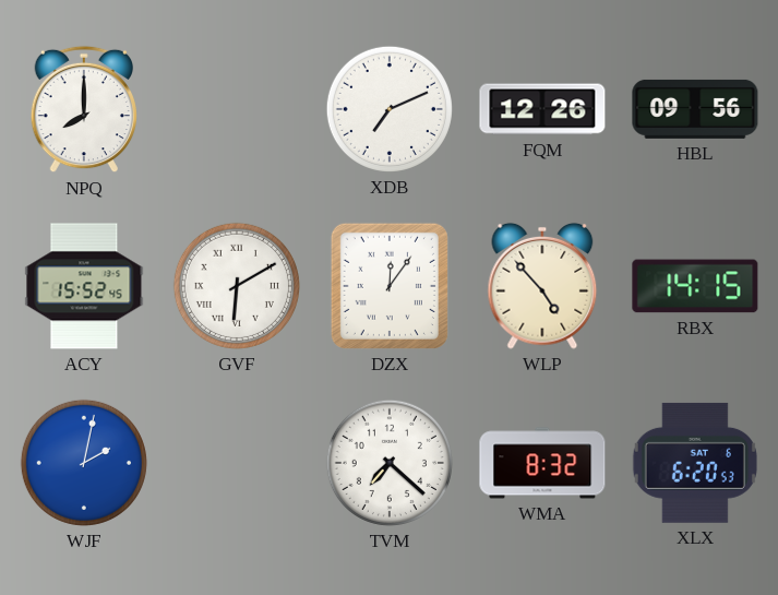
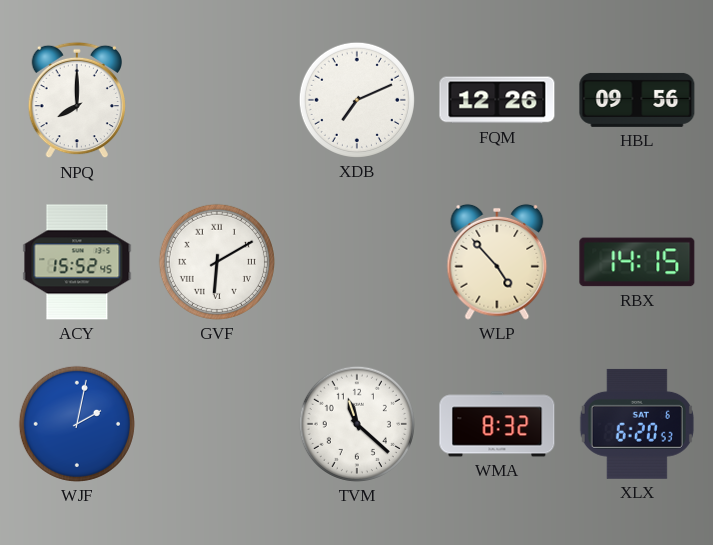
DZX: 12:06 -> none (390, 286)
TVM: 7:22 -> 11:22 (357, 424)
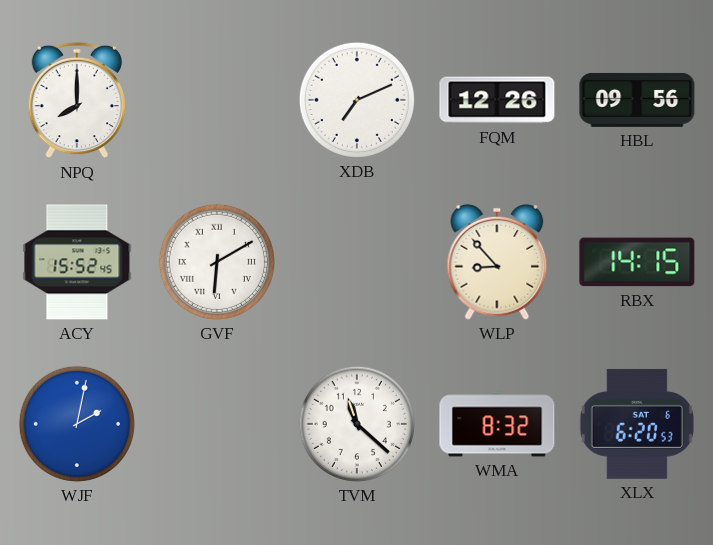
WLP: 4:53 -> 8:53 (497, 262)
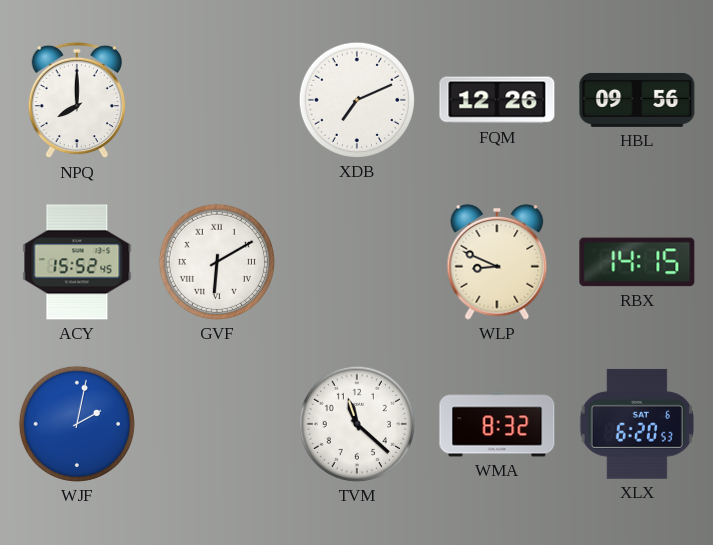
WLP: 8:53 -> 8:49 (497, 262)
